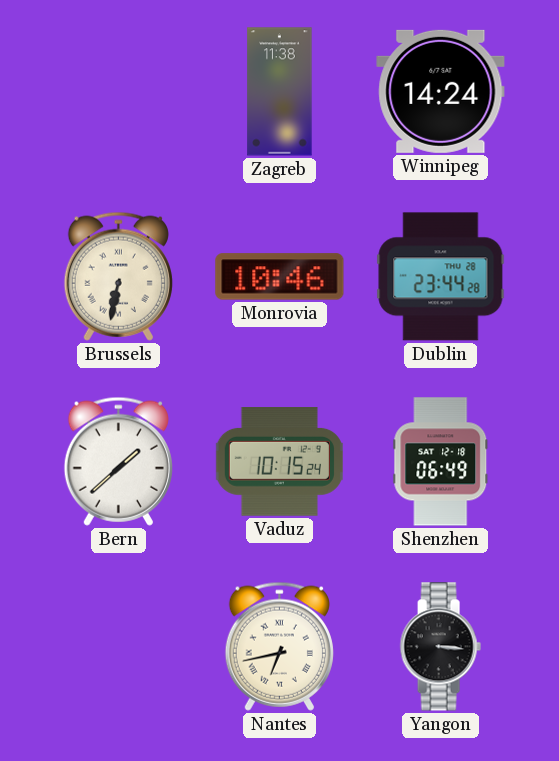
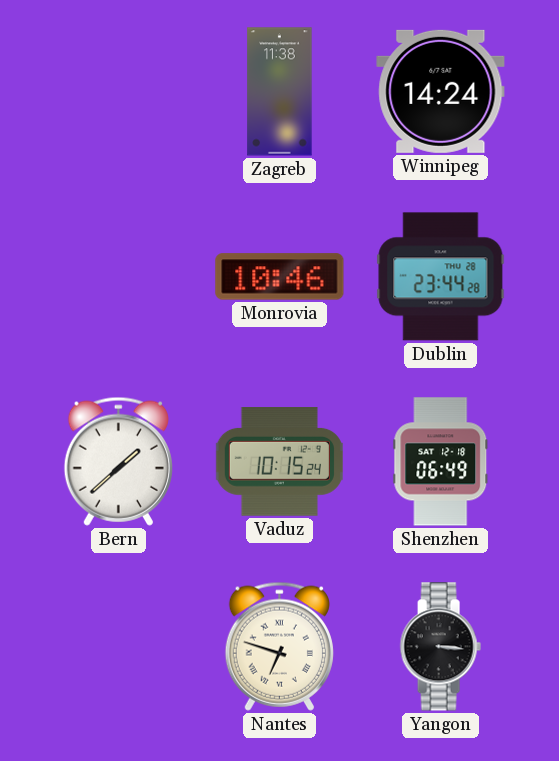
Brussels: 6:32 -> none (118, 276)
Nantes: 6:43 -> 6:48 (279, 646)
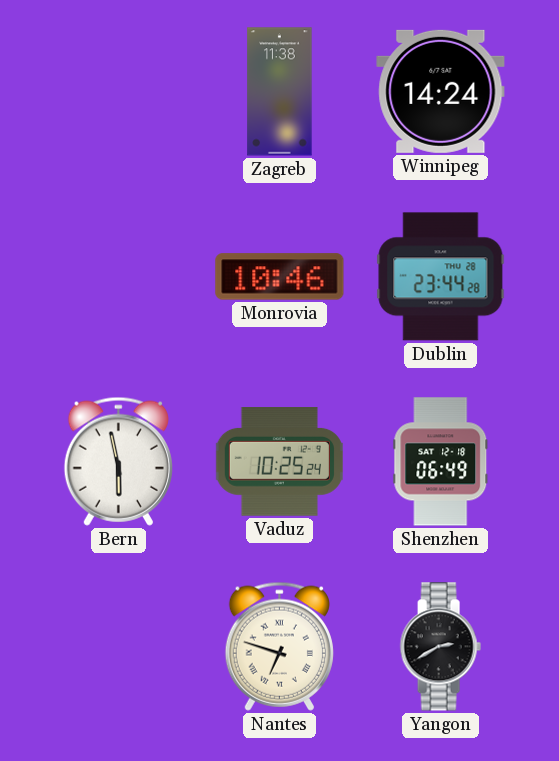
Bern: 1:38 -> 5:58 (118, 461)
Vaduz: 10:15 -> 10:25 (279, 462)
Yangon: 3:16 -> 2:40 (440, 647)
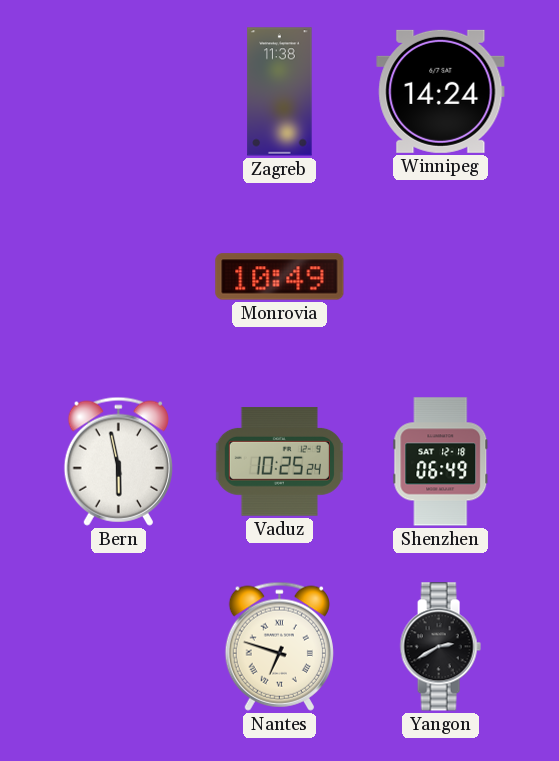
Monrovia: 10:46 -> 10:49 (280, 277)
Dublin: 23:44 -> none (441, 277)
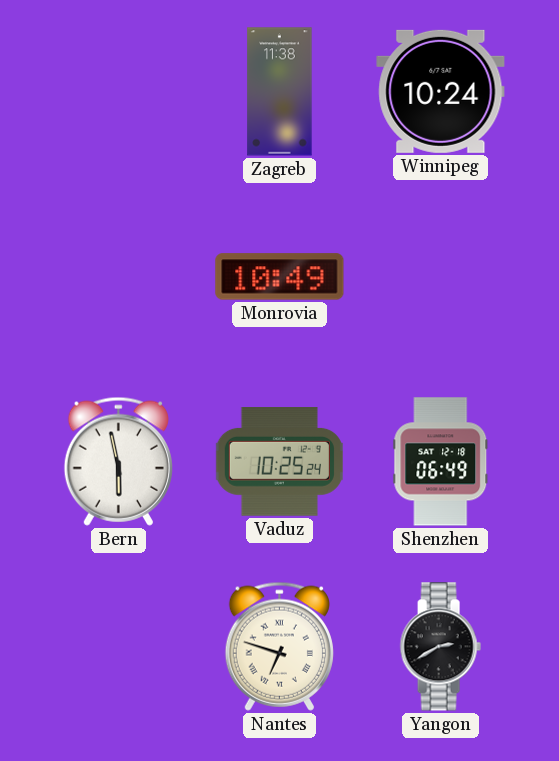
Winnipeg: 14:24 -> 10:24 (441, 91)
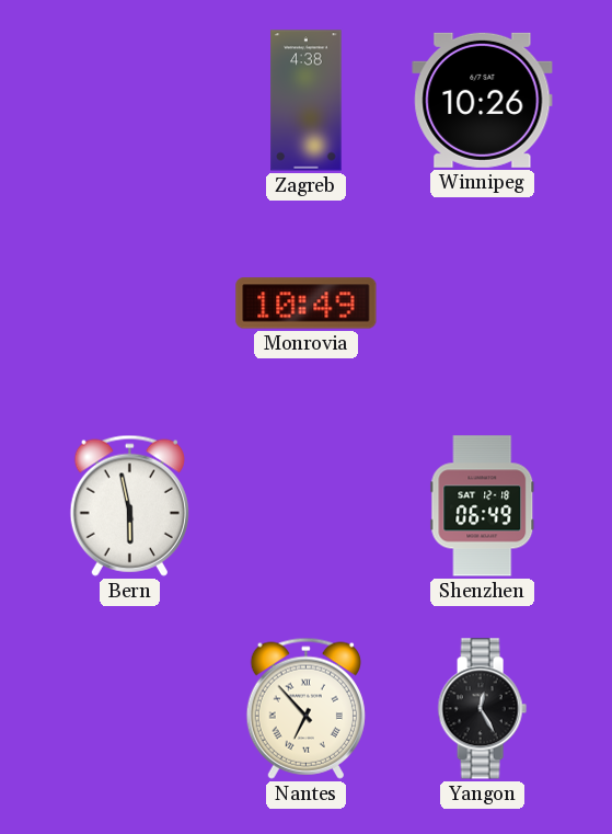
Zagreb: 11:38 -> 4:38 (307, 101)
Winnipeg: 10:24 -> 10:26 (483, 100)
Vaduz: 10:25 -> none (279, 462)
Nantes: 6:48 -> 6:53 (305, 708)
Yangon: 2:40 -> 12:25 (482, 709)
